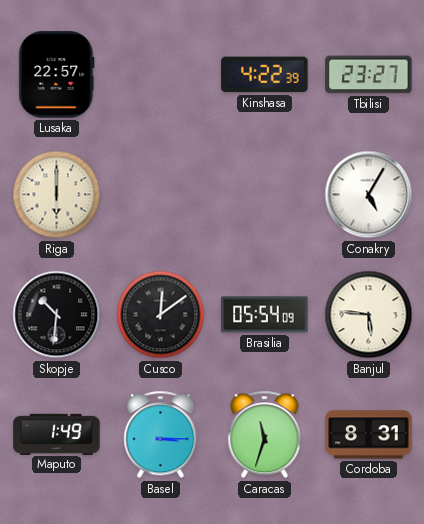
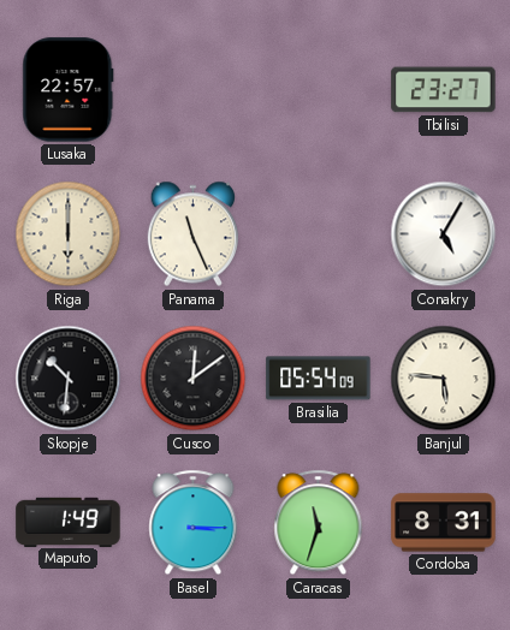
Kinshasa: 4:22 -> none (265, 75)
Panama: none -> 11:26 (192, 234)
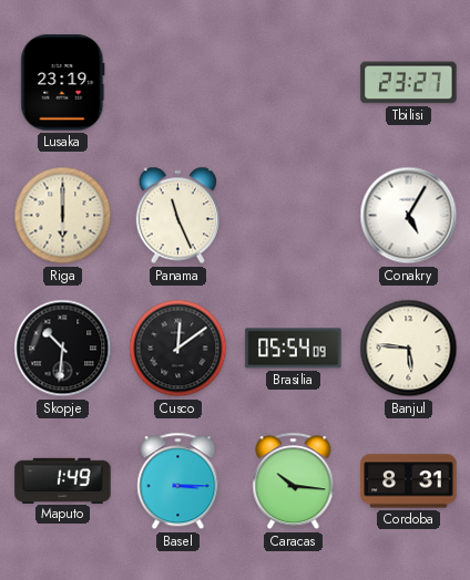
Lusaka: 22:57 -> 23:19 (63, 83)
Caracas: 11:33 -> 10:16 (294, 481)
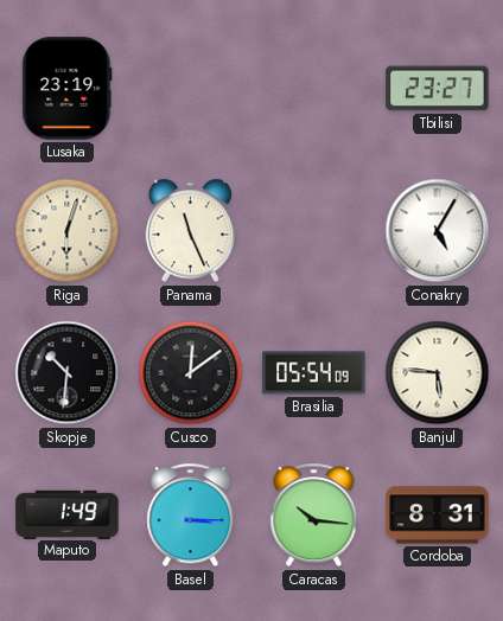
Riga: 6:00 -> 6:03 (68, 231)
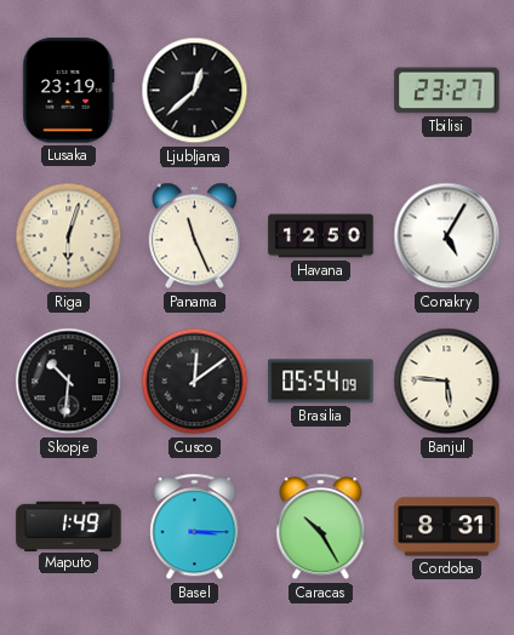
Ljubljana: none -> 12:38 (195, 91)
Havana: none -> 12:50 (321, 236)
Caracas: 10:16 -> 10:25 (321, 527)
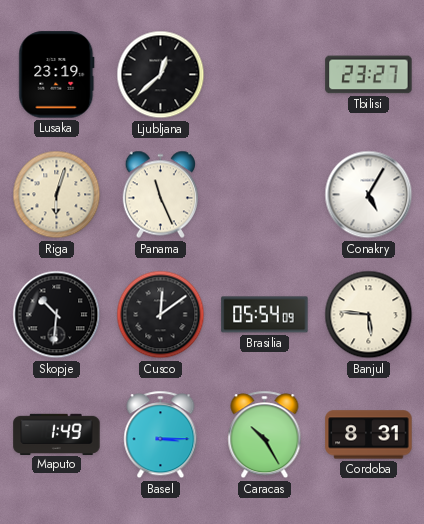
Havana: 12:50 -> none (321, 236)
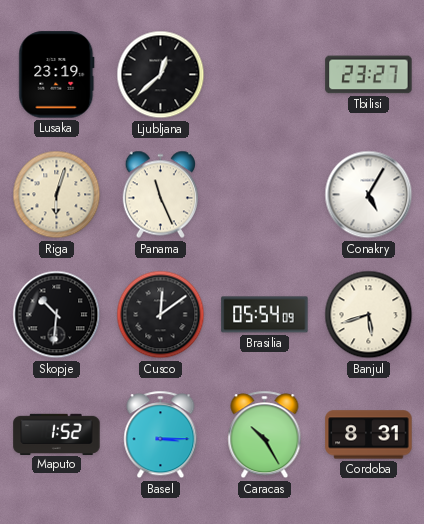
Banjul: 5:46 -> 5:42 (369, 315)
Maputo: 1:49 -> 1:52 (57, 434)
